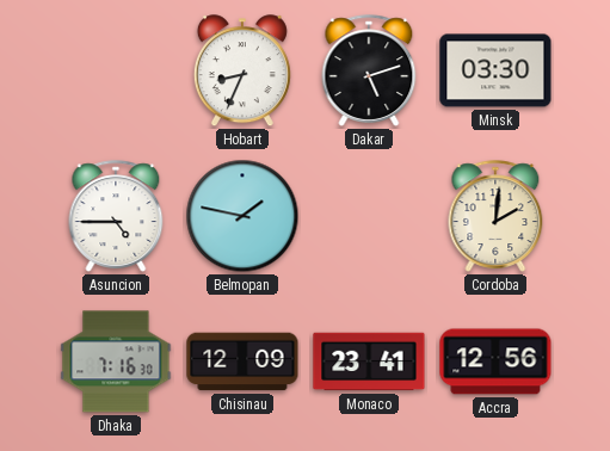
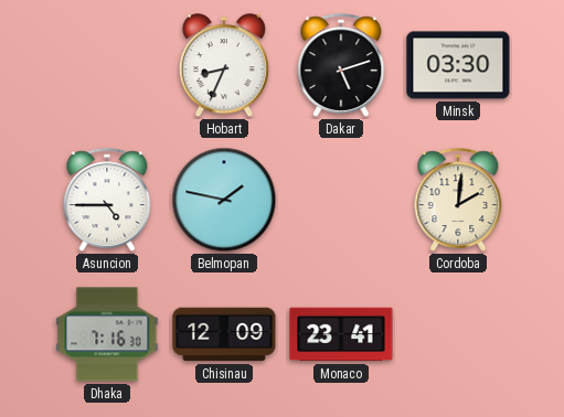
Accra: 12:56 -> none (495, 362)
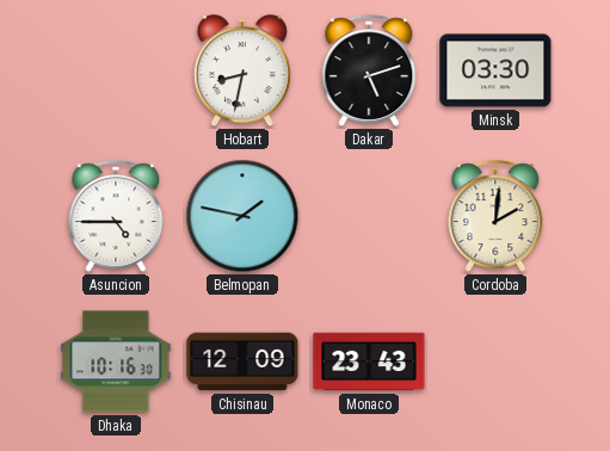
Hobart: 8:34 -> 8:32 (242, 72)
Dhaka: 7:16 -> 10:16 (116, 362)
Monaco: 23:41 -> 23:43 (369, 362)
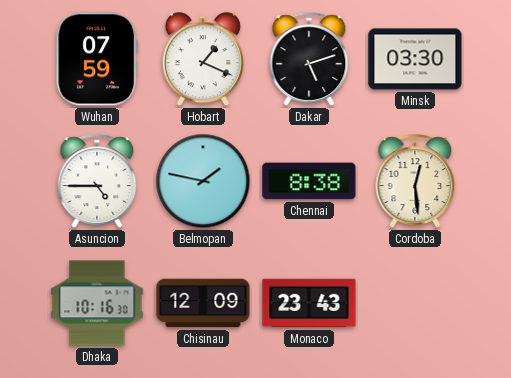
Wuhan: none -> 07:59 (97, 59)
Hobart: 8:32 -> 1:19 (203, 60)
Chennai: none -> 8:38 (309, 181)
Cordoba: 2:01 -> 12:29 (415, 181)
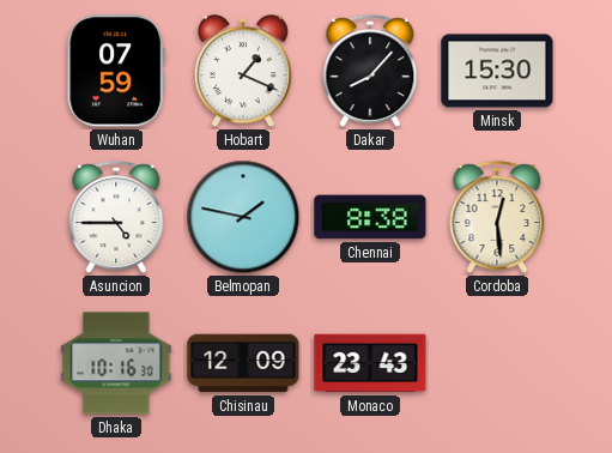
Dakar: 5:12 -> 8:07 (370, 71)
Minsk: 03:30 -> 15:30 (497, 71)
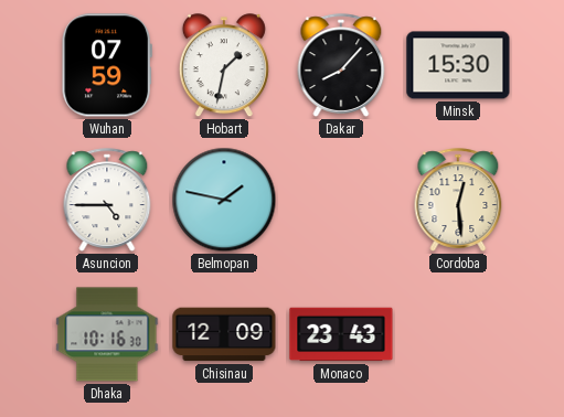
Hobart: 1:19 -> 1:32 (224, 66)
Chennai: 8:38 -> none (370, 217)
